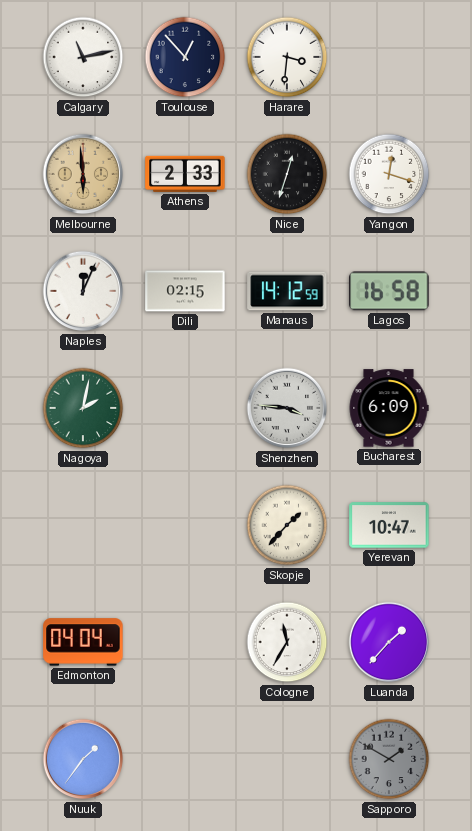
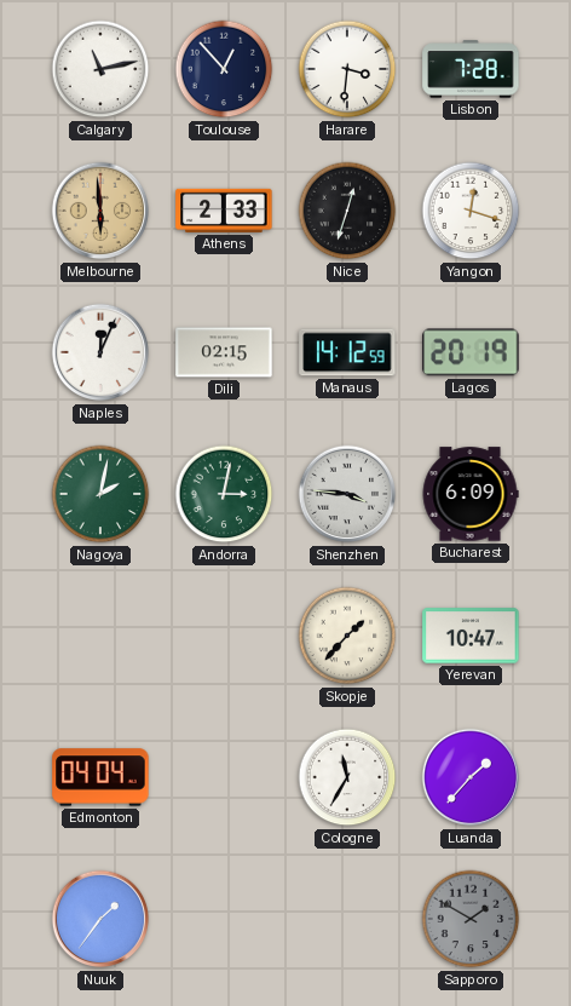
Lisbon: none -> 7:28 (471, 69)
Lagos: 16:58 -> 20:19 (471, 352)
Andorra: none -> 3:02 (224, 494)
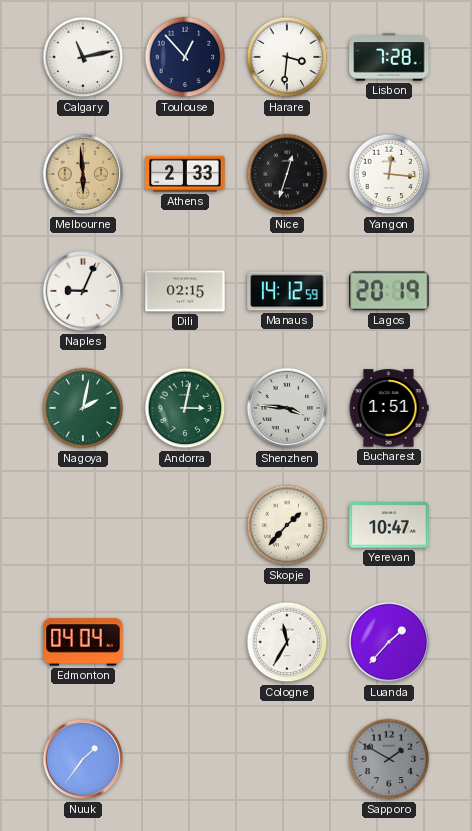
Yangon: 12:18 -> 12:16 (389, 174)
Naples: 12:04 -> 9:04 (83, 291)
Bucharest: 6:09 -> 1:51 (389, 408)
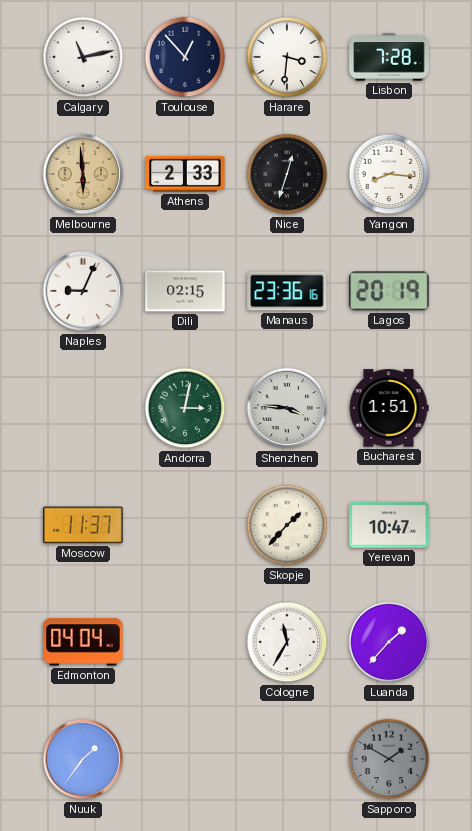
Yangon: 12:16 -> 8:16 (389, 174)
Manaus: 14:12 -> 23:36 (287, 291)
Nagoya: 2:02 -> none (83, 408)
Moscow: none -> 11:37 (83, 525)
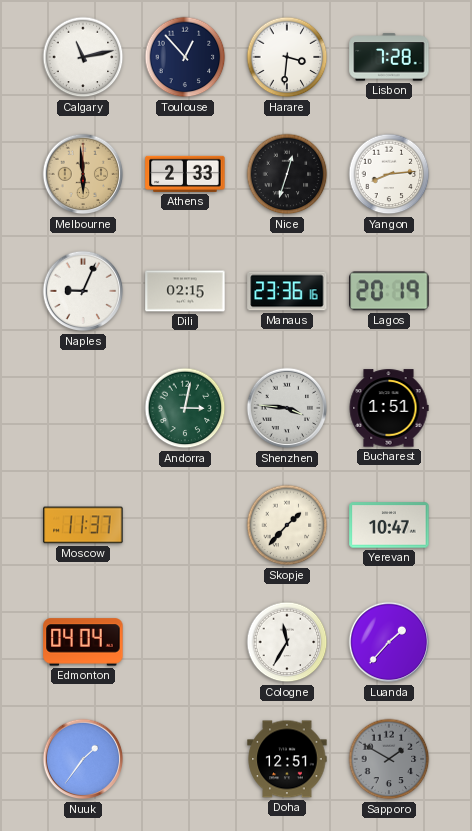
Yangon: 8:16 -> 8:14 (389, 174)
Doha: none -> 12:51 (287, 759)
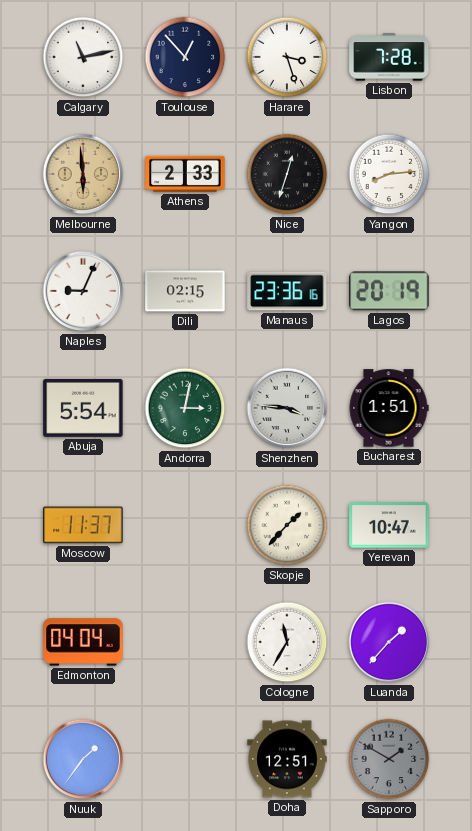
Harare: 3:31 -> 3:27 (287, 57)
Abuja: none -> 5:54 (83, 408)
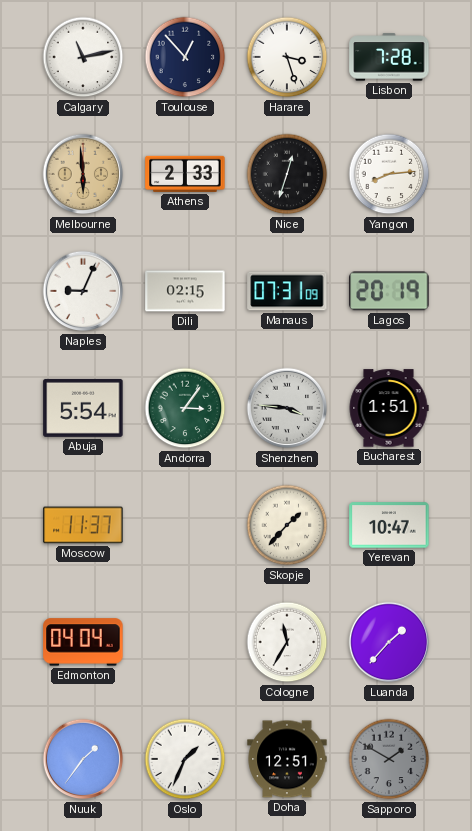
Manaus: 23:36 -> 07:31 (287, 291)
Andorra: 3:02 -> 3:06 (185, 408)
Oslo: none -> 1:34 (185, 759)
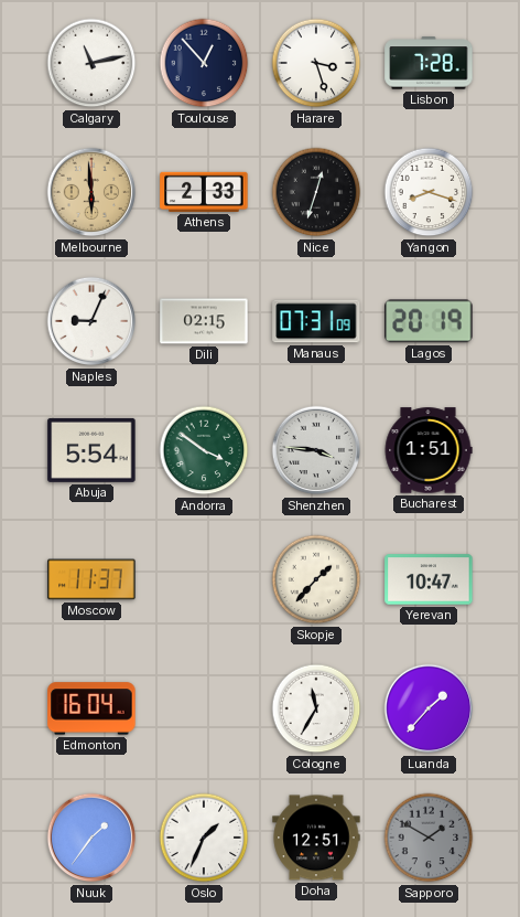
Yangon: 8:14 -> 8:18 (429, 192)
Andorra: 3:06 -> 3:51 (204, 450)
Edmonton: 04:04 -> 16:04 (91, 708)
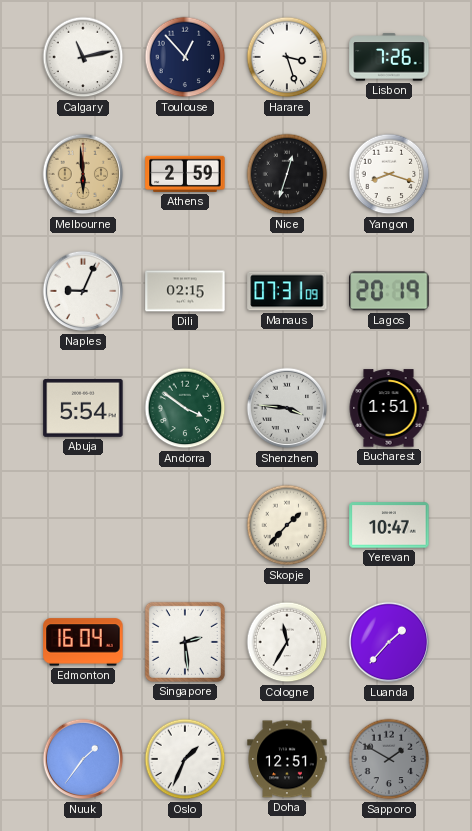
Lisbon: 7:28 -> 7:26 (389, 57)
Athens: 2:33 -> 2:59 (185, 174)
Moscow: 11:37 -> none (91, 579)
Singapore: none -> 2:29 (185, 642)
